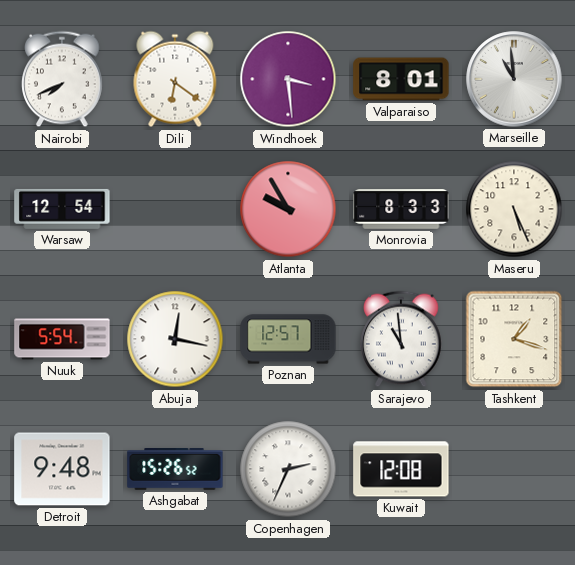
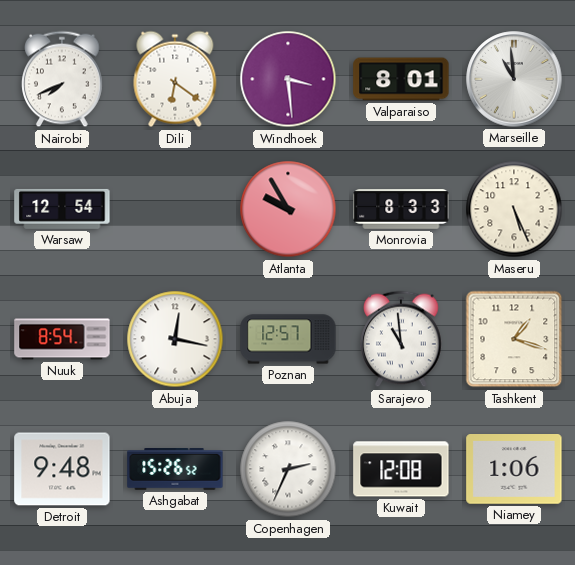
Nuuk: 5:54 -> 8:54 (62, 339)
Niamey: none -> 1:06 (514, 470)
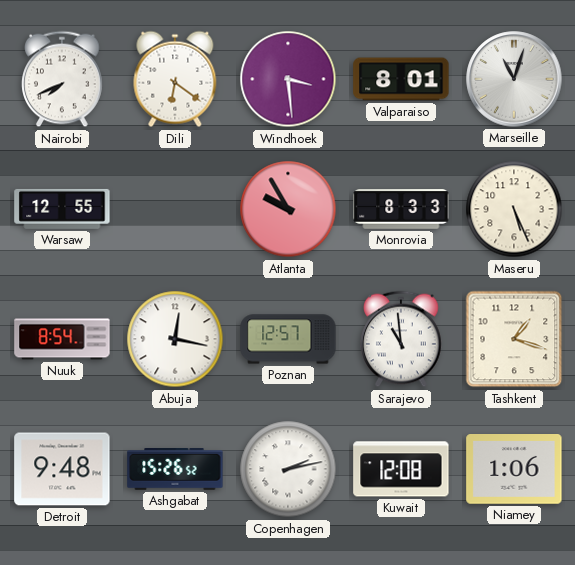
Marseille: 10:59 -> 11:03 (514, 79)
Warsaw: 12:54 -> 12:55 (62, 209)
Copenhagen: 2:34 -> 2:13 (288, 469)
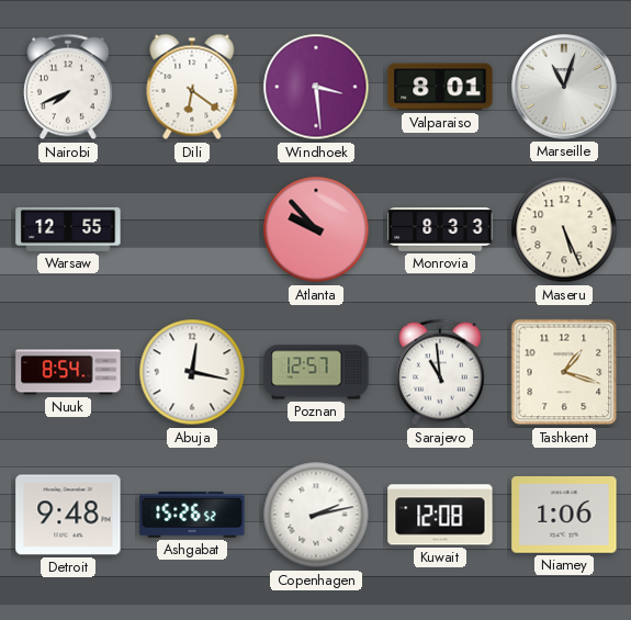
Atlanta: 9:55 -> 9:53 (316, 229)
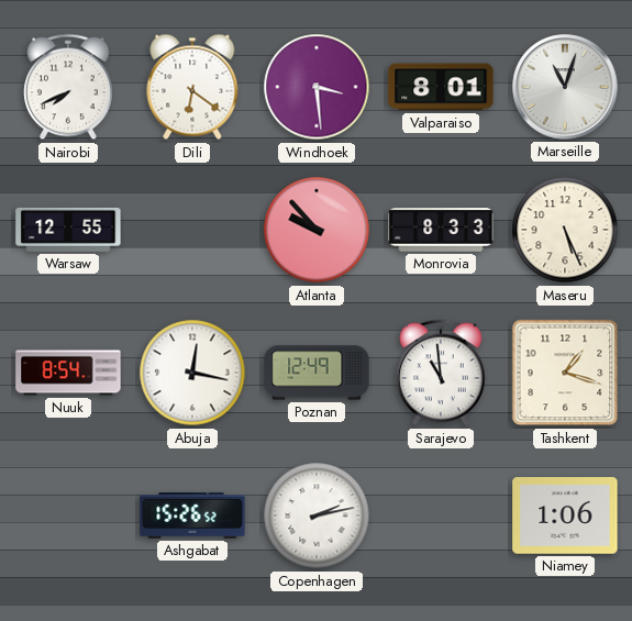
Poznan: 12:57 -> 12:49 (317, 373)
Detroit: 9:48 -> none (68, 515)
Kuwait: 12:08 -> none (440, 515)
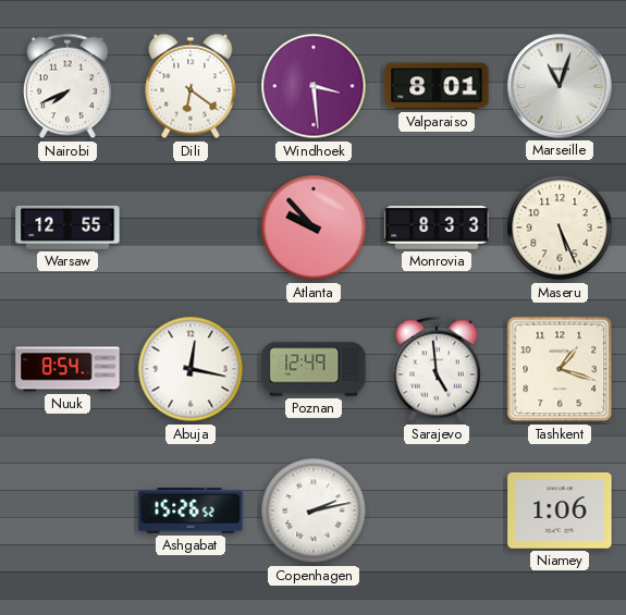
Sarajevo: 10:59 -> 4:59 (437, 369)
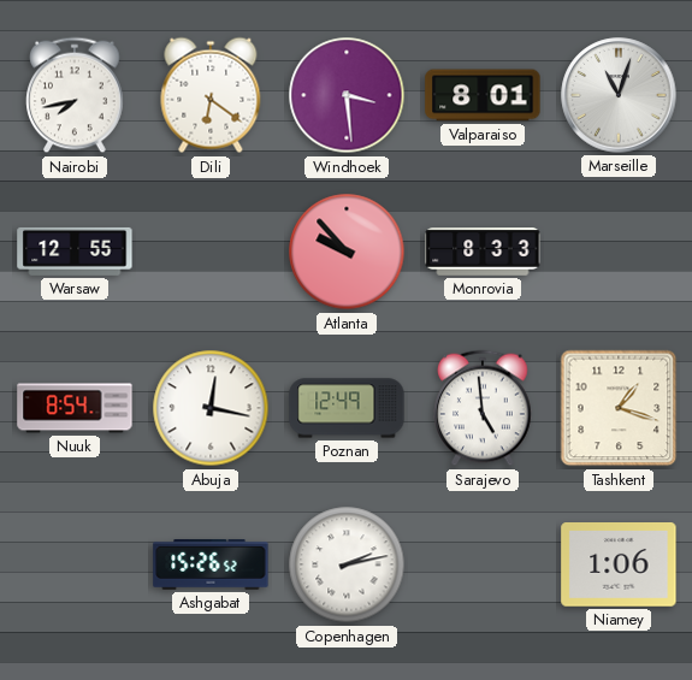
Nairobi: 7:41 -> 7:43 (75, 95)
Maseru: 5:26 -> none (560, 227)
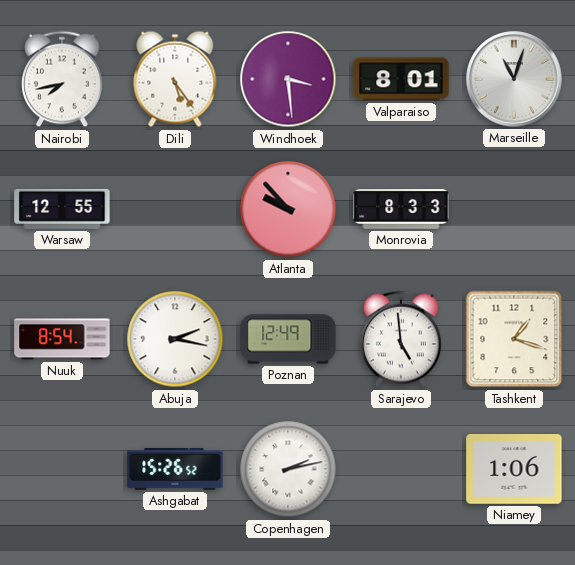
Dili: 6:21 -> 5:24 (175, 79)
Abuja: 12:17 -> 2:17 (175, 339)
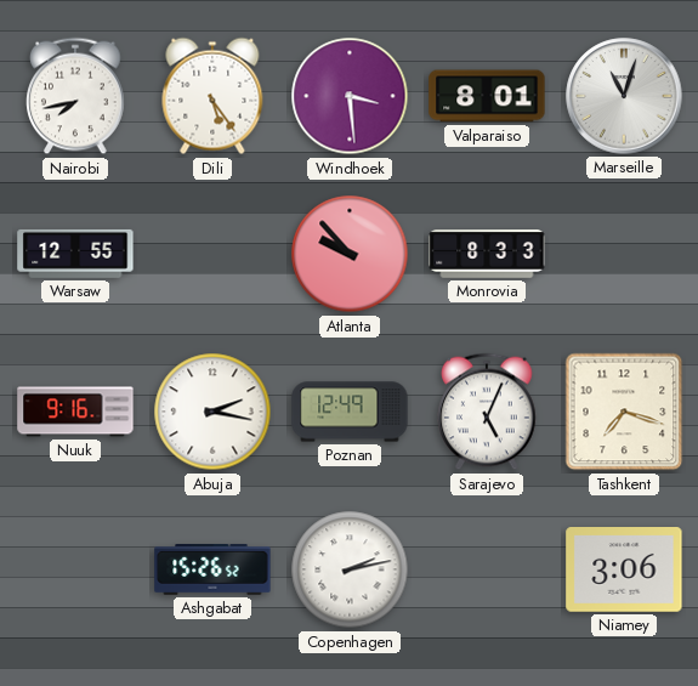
Nuuk: 8:54 -> 9:16 (75, 412)
Sarajevo: 4:59 -> 5:04 (487, 412)
Tashkent: 1:18 -> 7:18 (624, 412)
Niamey: 1:06 -> 3:06 (624, 571)
